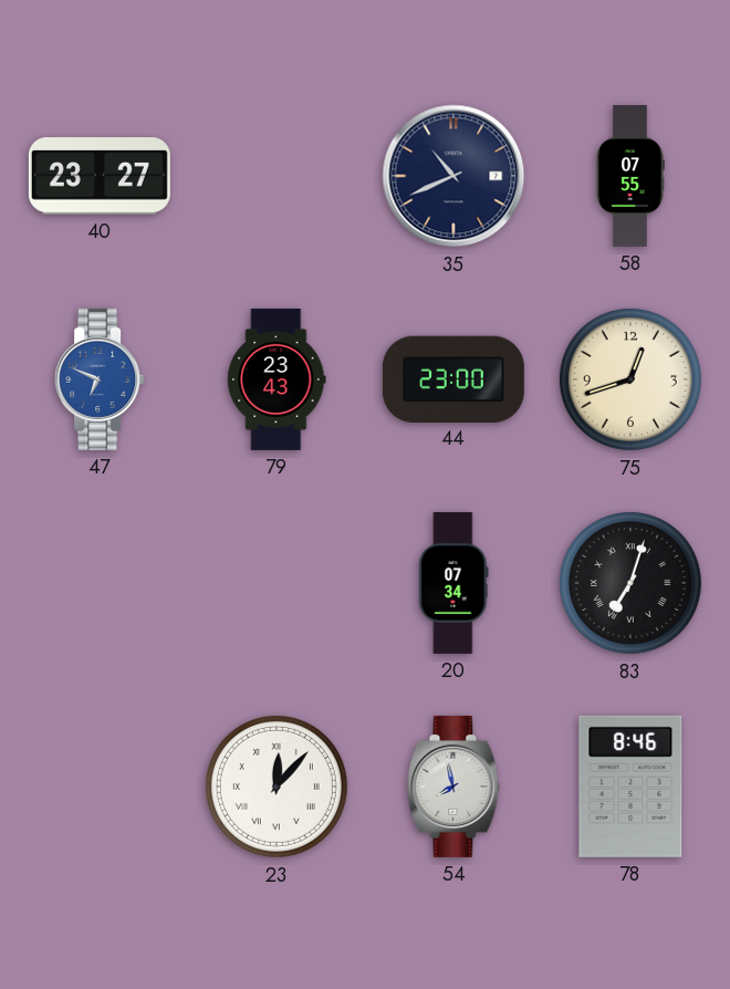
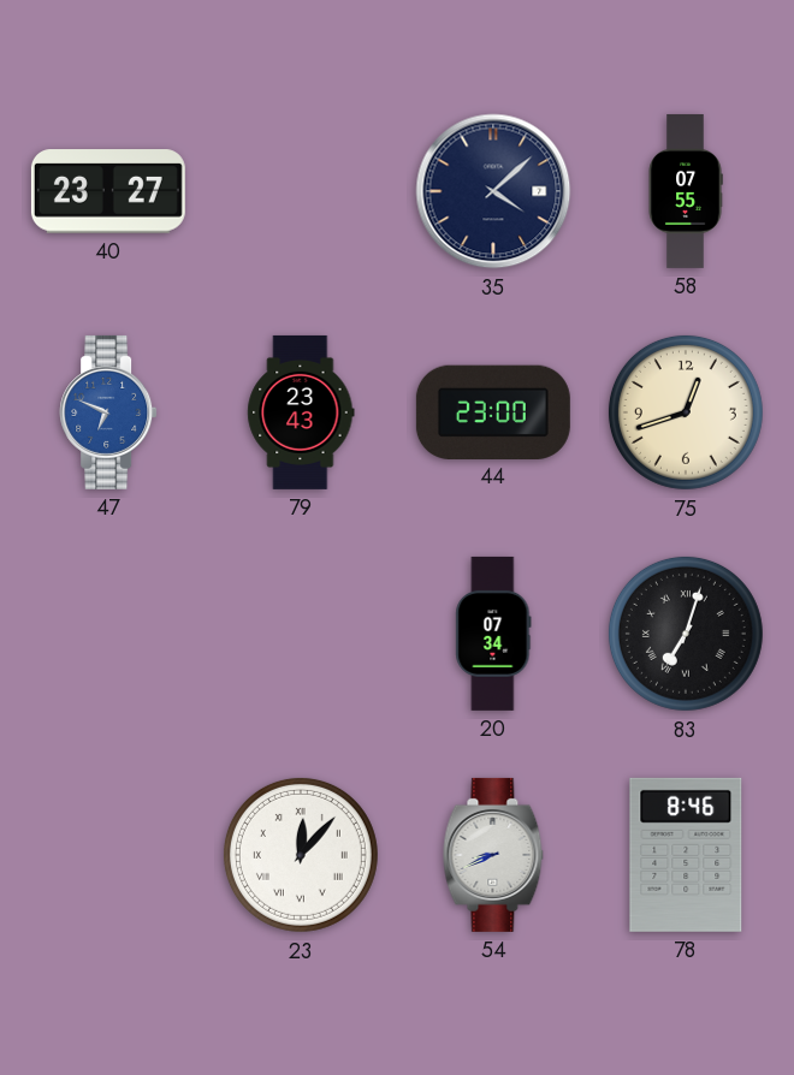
35: 10:41 -> 4:08 (493, 191)
54: 7:58 -> 8:41 (493, 855)
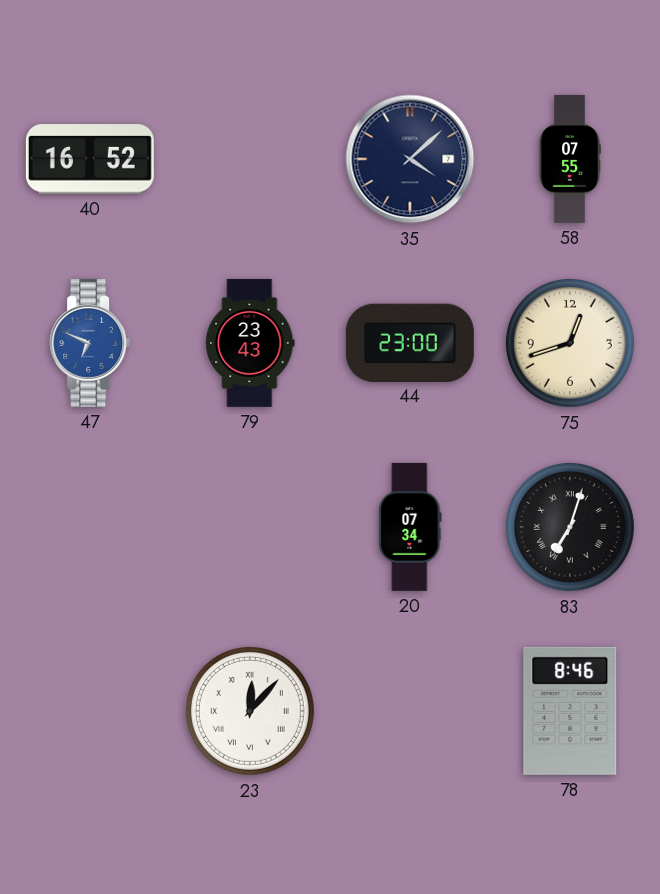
40: 23:27 -> 16:52 (90, 159)
54: 8:41 -> none (493, 855)
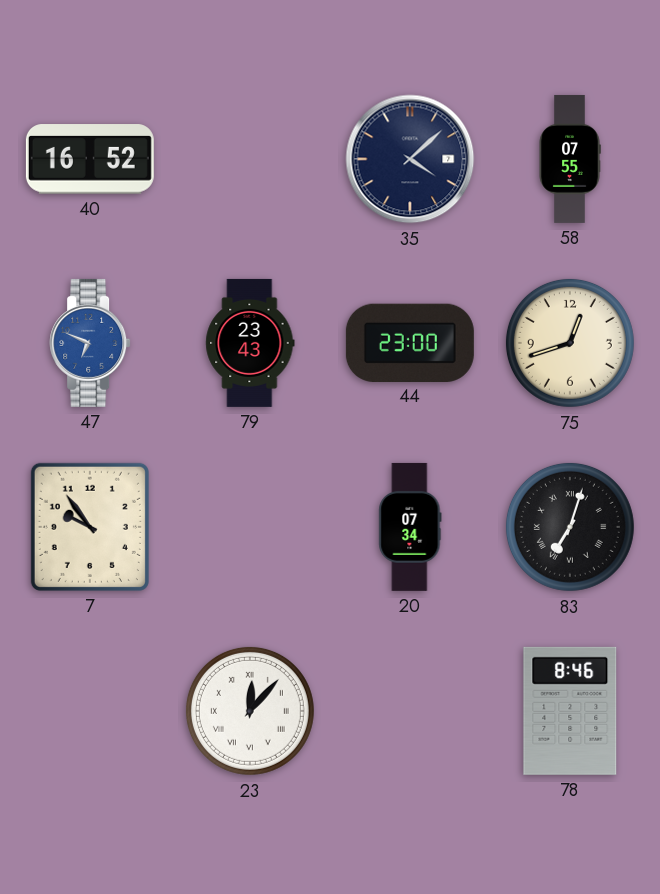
7: none -> 9:54 (90, 527)
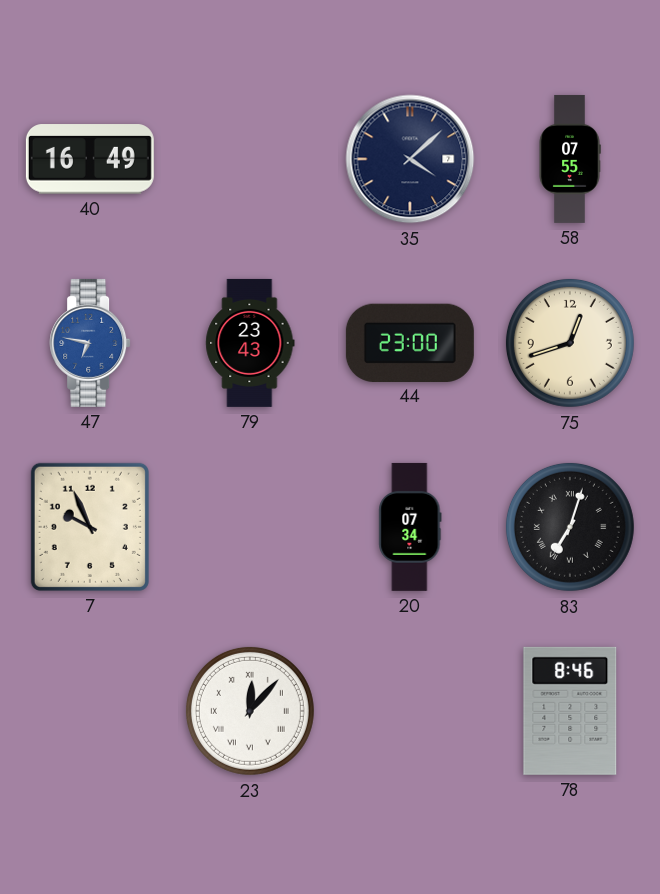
40: 16:52 -> 16:49 (90, 159)
47: 6:49 -> 6:47 (90, 343)
7: 9:54 -> 9:56 (90, 527)
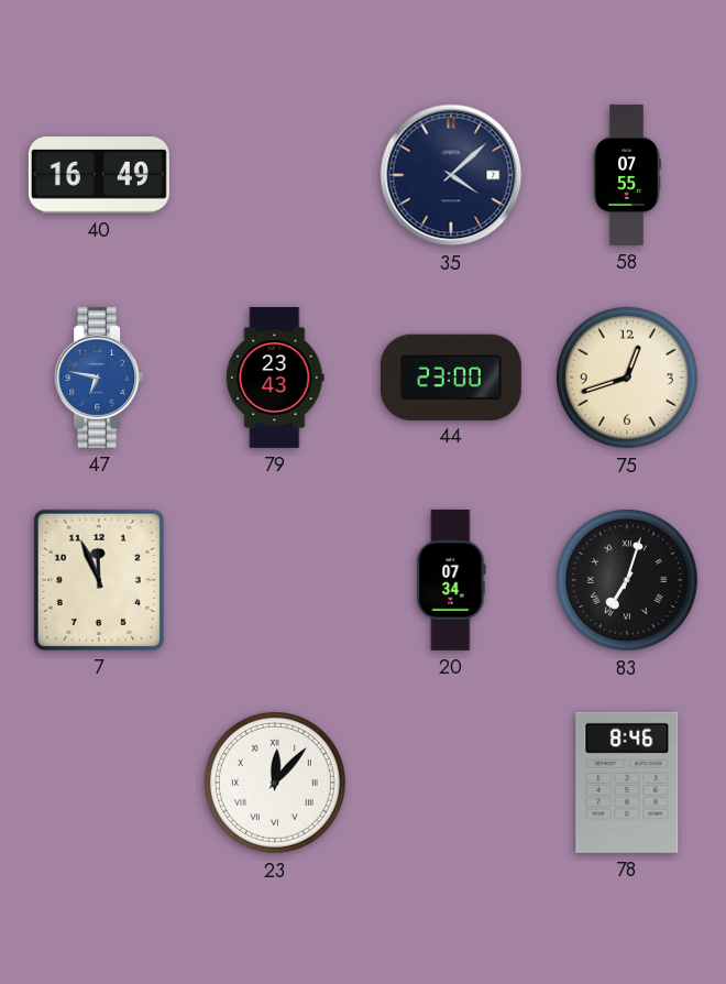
7: 9:56 -> 11:56 (99, 580)
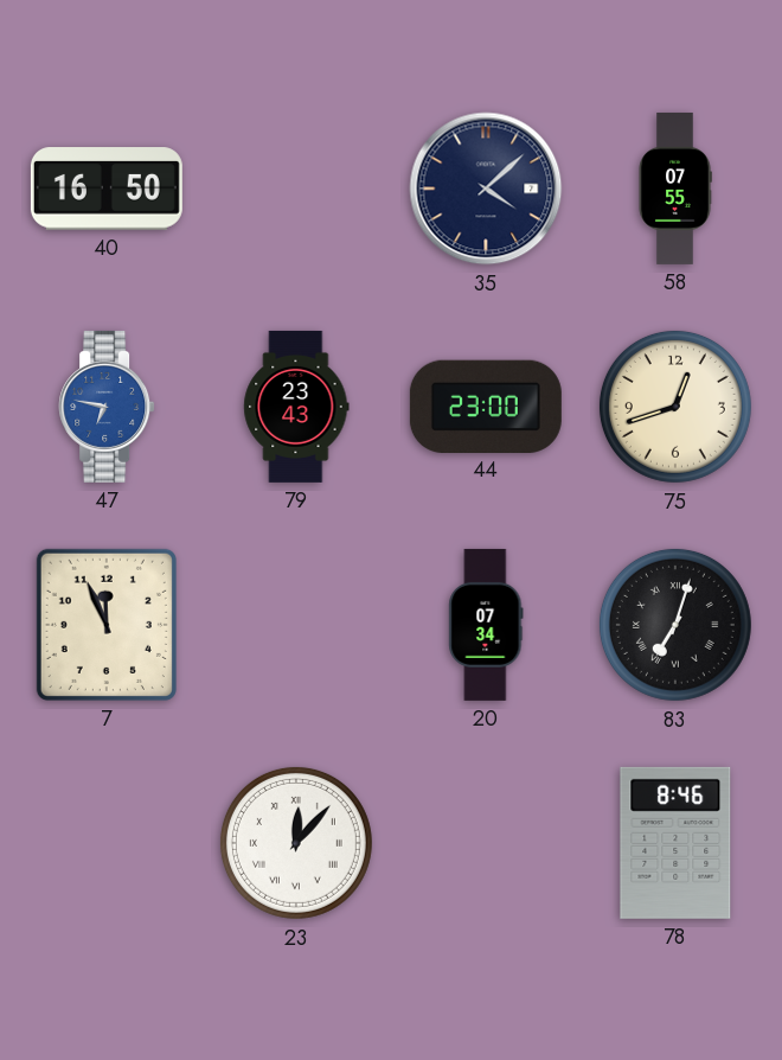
40: 16:49 -> 16:50 (107, 189)
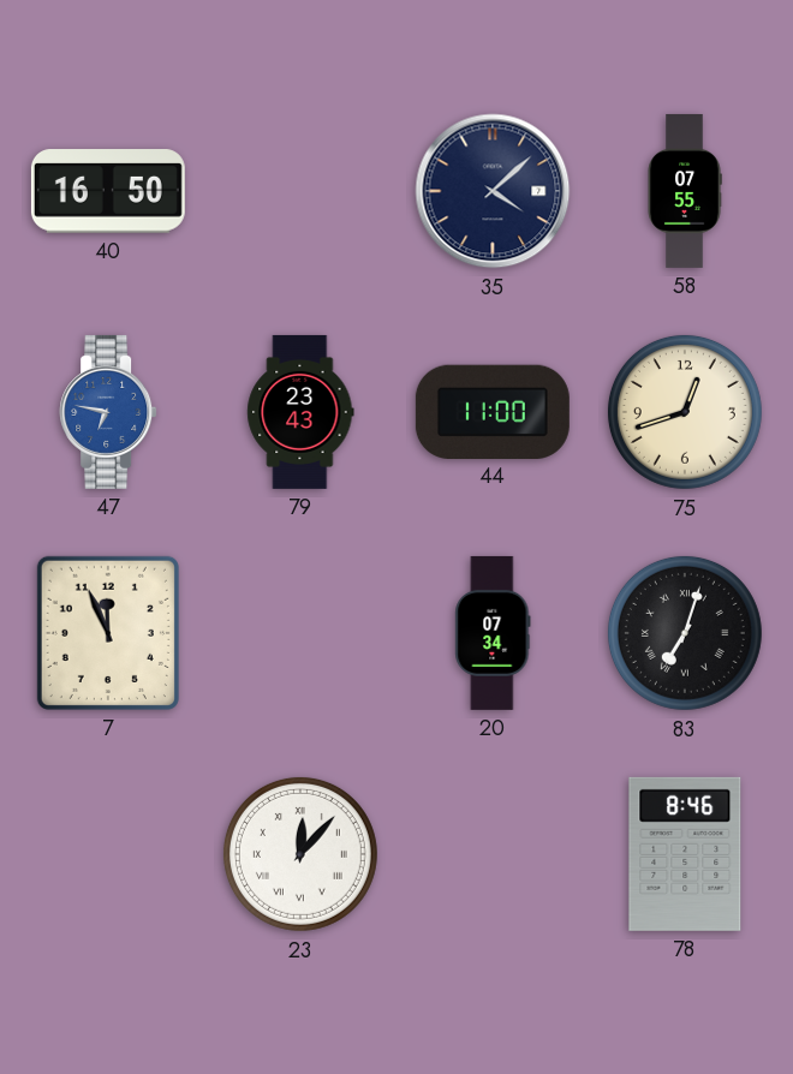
44: 23:00 -> 11:00 (493, 411)
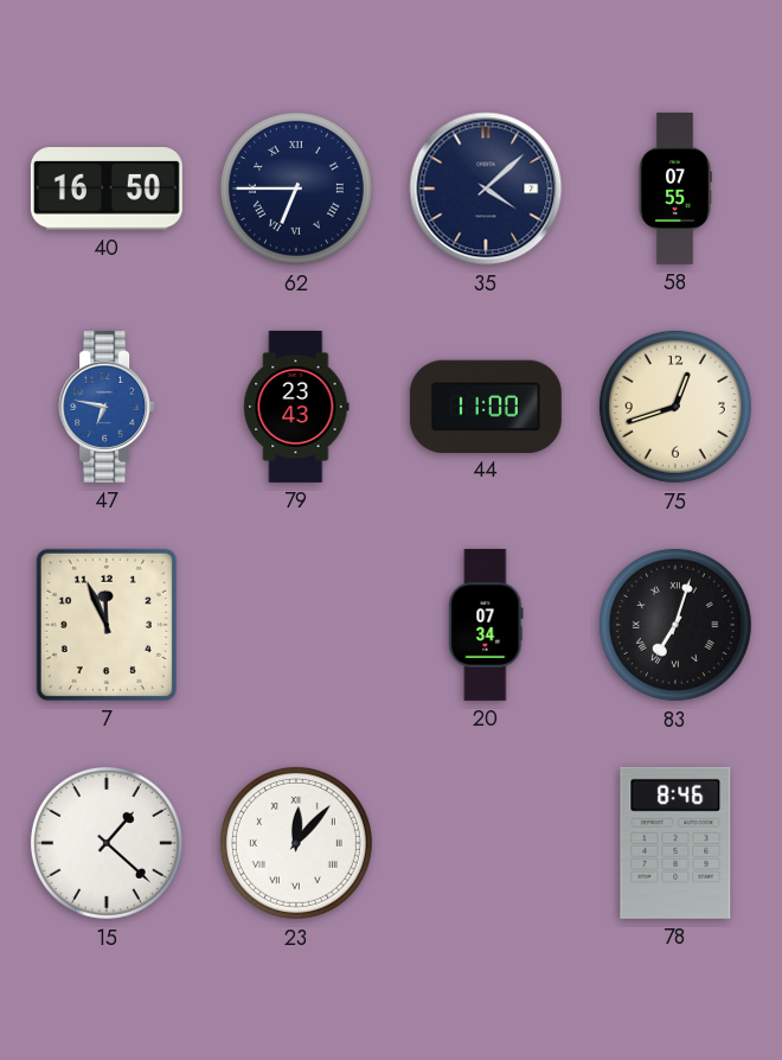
62: none -> 6:45 (296, 189)
15: none -> 1:22 (107, 843)
